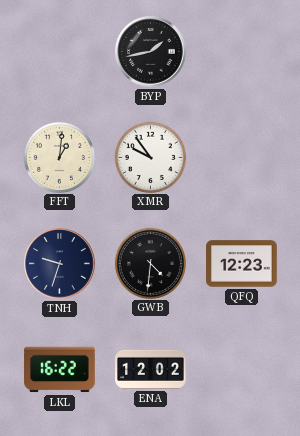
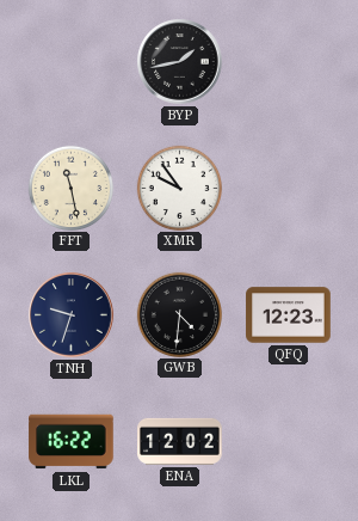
FFT: 1:01 -> 11:28 (70, 188)
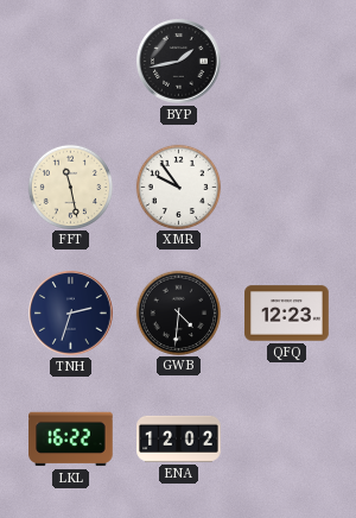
TNH: 9:33 -> 2:33 (71, 314)
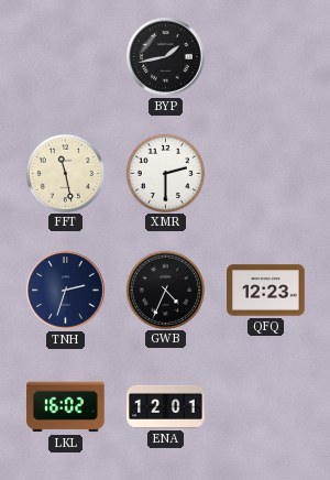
XMR: 9:54 -> 2:30 (165, 173)
GWB: 4:31 -> 4:34 (165, 290)
LKL: 16:22 -> 16:02 (66, 407)
ENA: 12:02 -> 12:01 (166, 406)
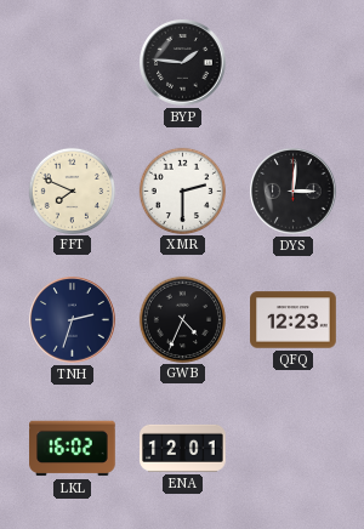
BYP: 1:43 -> 1:46 (183, 63)
FFT: 11:28 -> 7:49 (72, 190)
DYS: none -> 3:01 (294, 192)
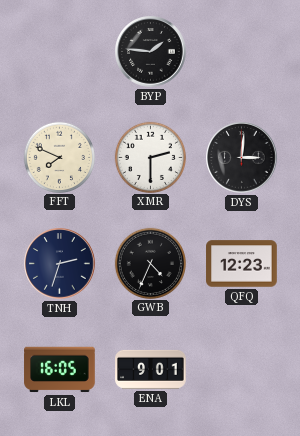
LKL: 16:02 -> 16:05 (60, 370)
ENA: 12:01 -> 9:01 (151, 369)
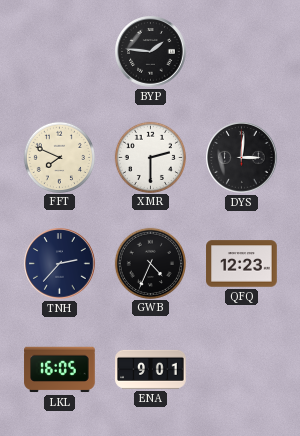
TNH: 2:33 -> 2:37 (60, 264)
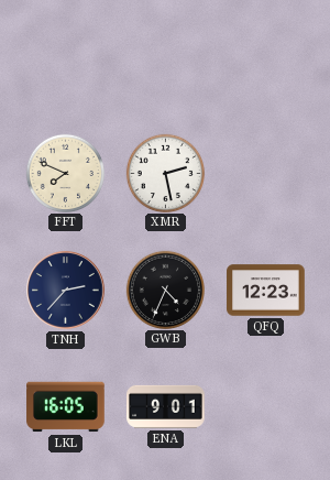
BYP: 1:46 -> none (151, 52)
XMR: 2:30 -> 2:28 (165, 173)
DYS: 3:01 -> none (242, 158)
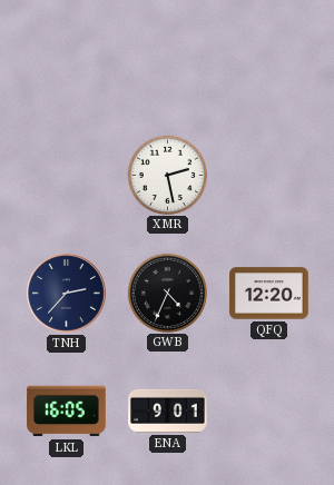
FFT: 7:49 -> none (65, 173)
QFQ: 12:23 -> 12:20 (269, 294)
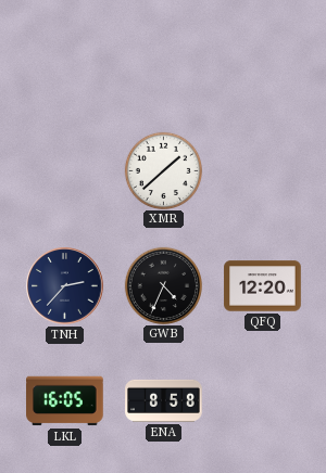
XMR: 2:28 -> 1:38 (163, 170)
ENA: 9:01 -> 8:58 (164, 400)
